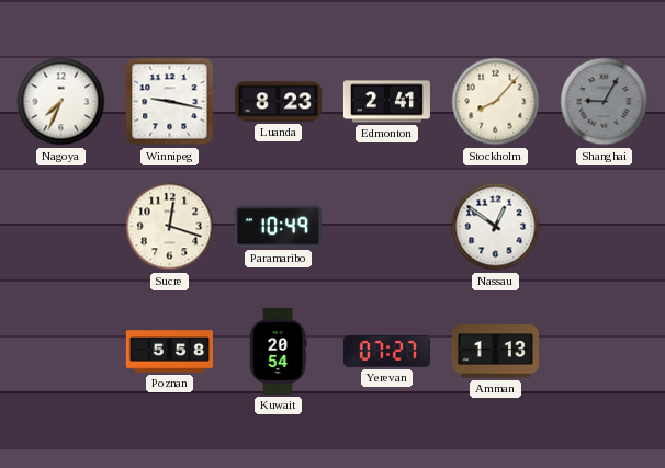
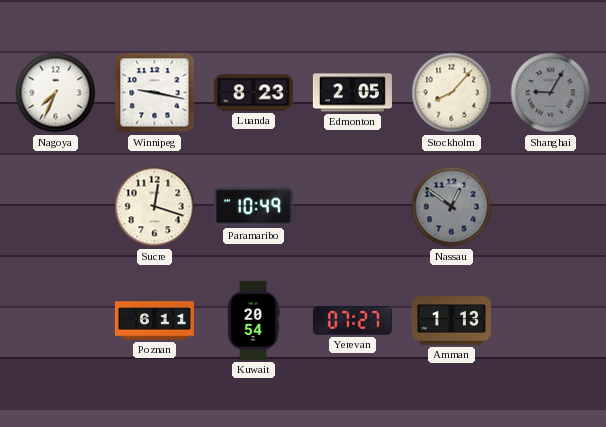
Edmonton: 2:41 -> 2:05 (352, 93)
Nassau dial: white -> grey (452, 207)
Poznan: 5:58 -> 6:11 (154, 321)
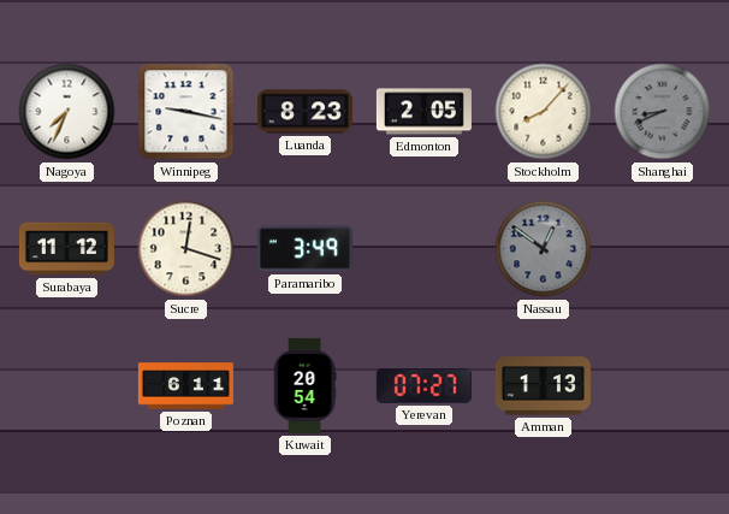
Shanghai: 9:05 -> 8:41 (663, 112)
Surabaya: none -> 11:12 (66, 249)
Paramaribo: 10:49 -> 3:49 (304, 249)
